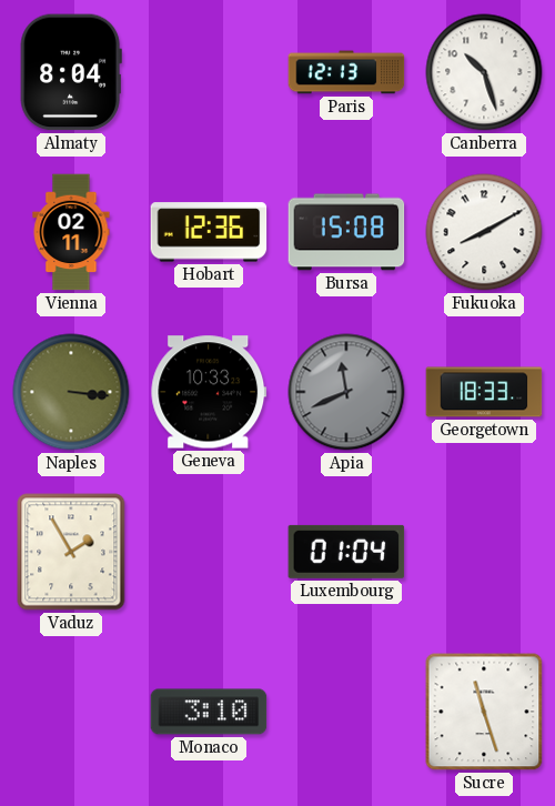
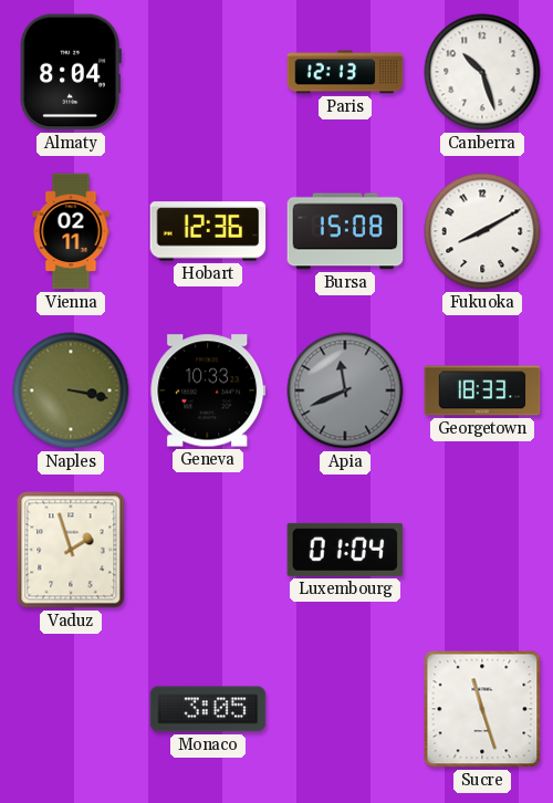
Naples: 3:16 -> 3:17 (71, 390)
Vaduz: 1:55 -> 1:57 (71, 550)
Monaco: 3:10 -> 3:05 (208, 709)
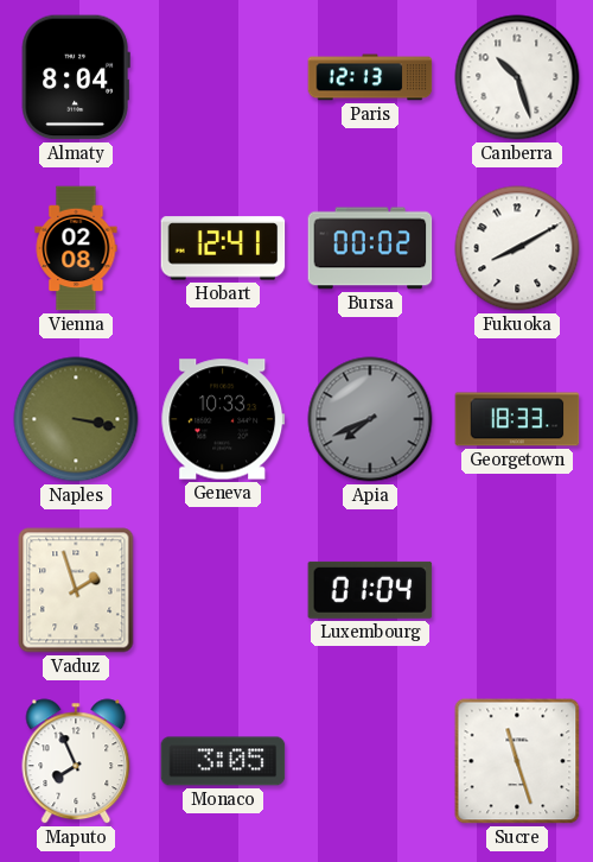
Vienna: 02:11 -> 02:08 (76, 248)
Hobart: 12:36 -> 12:41 (223, 248)
Bursa: 15:08 -> 00:02 (370, 248)
Apia: 11:41 -> 7:41 (370, 419)
Maputo: none -> 7:56 (76, 761)
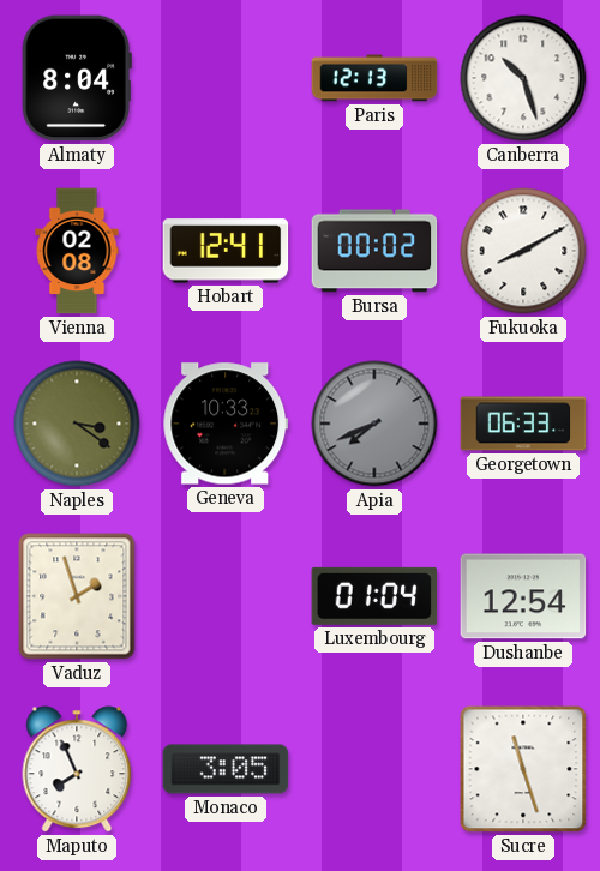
Naples: 3:17 -> 3:21 (77, 424)
Georgetown: 18:33 -> 06:33 (523, 424)
Dushanbe: none -> 12:54 (523, 596)
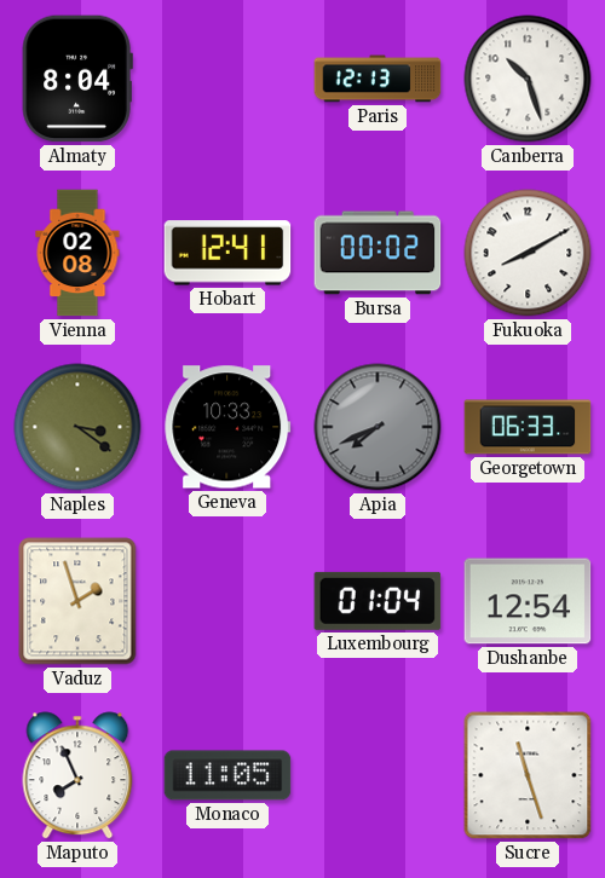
Monaco: 3:05 -> 11:05 (227, 775)
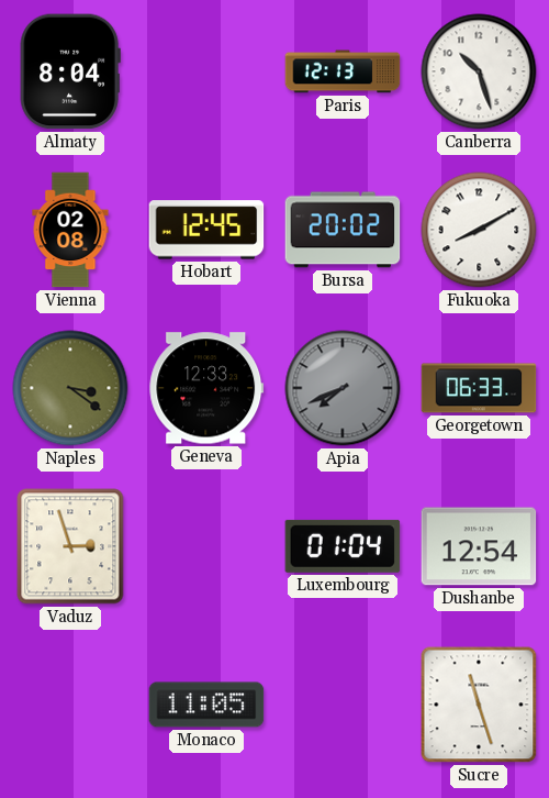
Hobart: 12:41 -> 12:45 (206, 230)
Bursa: 00:02 -> 20:02 (343, 230)
Geneva: 10:33 -> 12:33 (206, 388)
Vaduz: 1:57 -> 2:57 (70, 546)
Maputo: 7:56 -> none (77, 775)
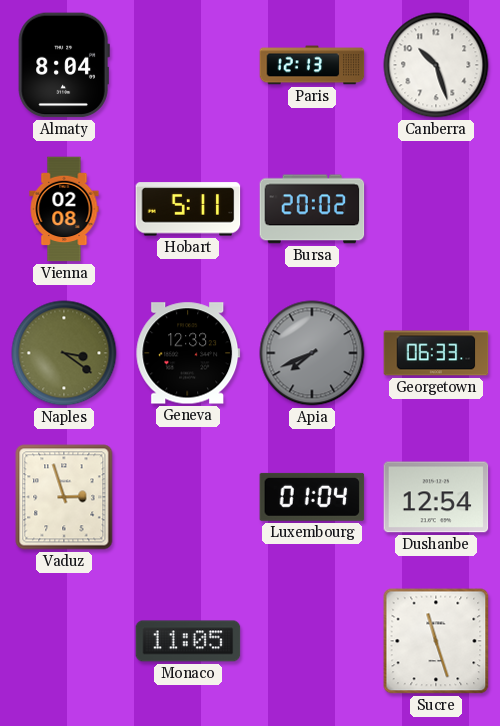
Hobart: 12:45 -> 5:11 (188, 209)
Fukuoka: 8:10 -> none (479, 230)
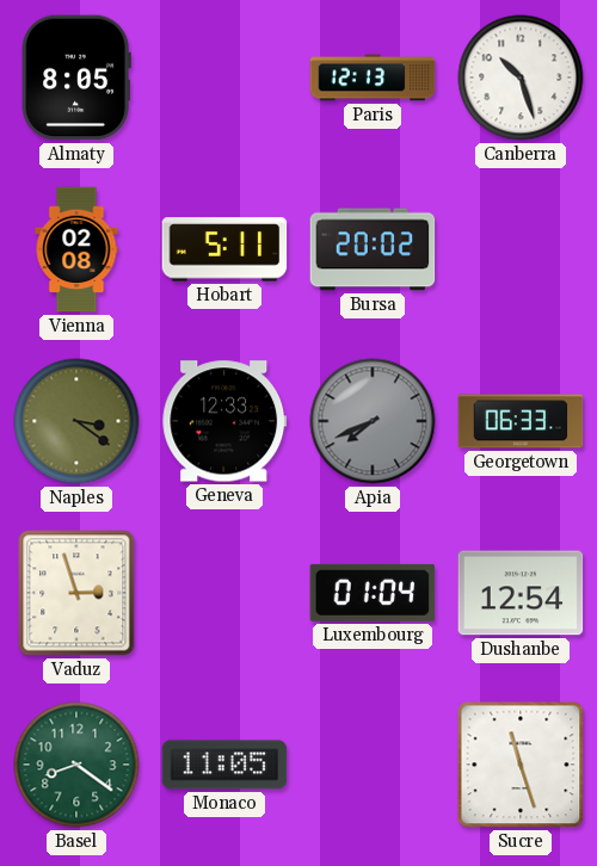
Almaty: 8:04 -> 8:05 (76, 78)
Basel: none -> 8:21 (76, 765)
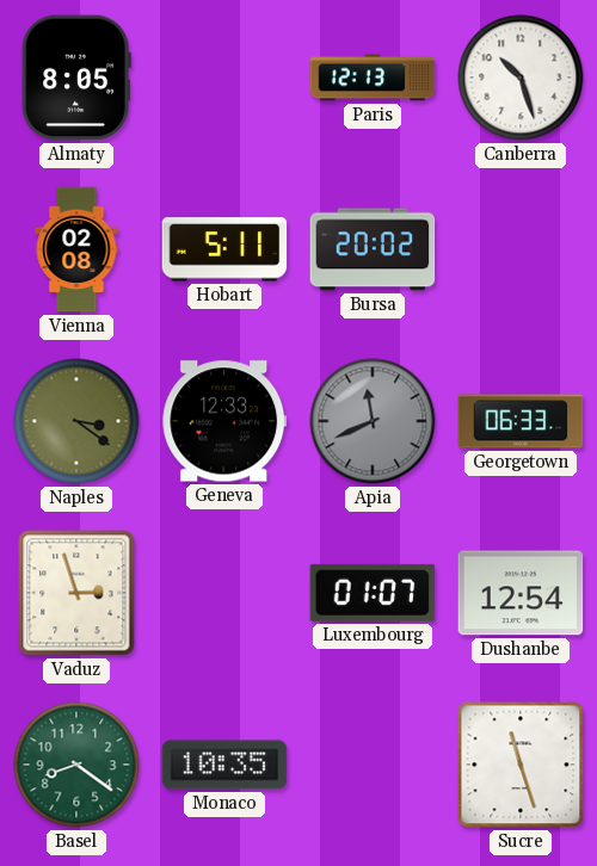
Apia: 7:41 -> 11:41 (373, 421)
Luxembourg: 01:04 -> 01:07 (373, 593)
Monaco: 11:05 -> 10:35 (224, 765)
